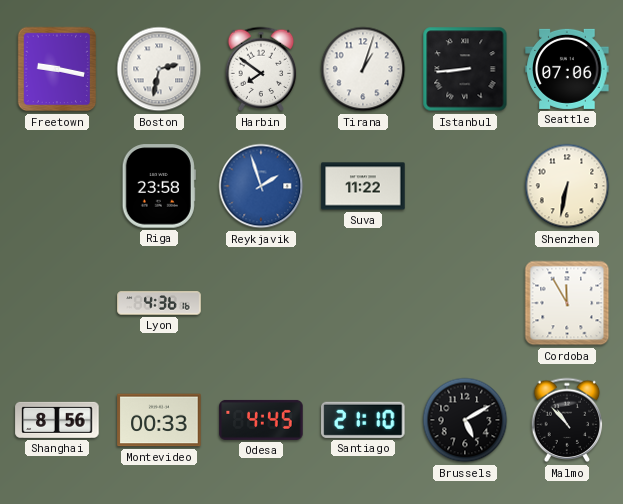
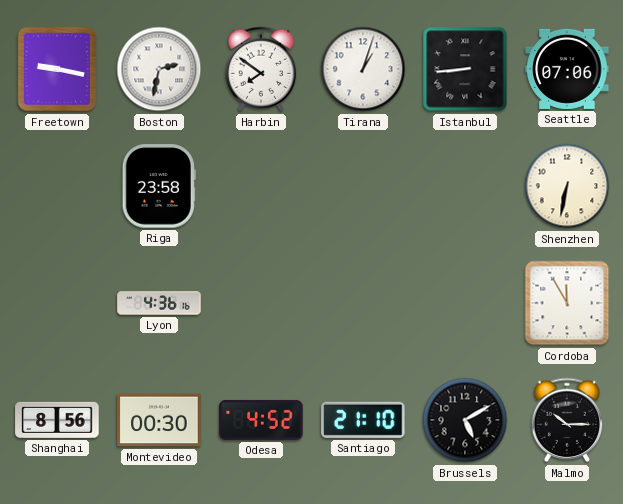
Reykjavik: 1:57 -> none (261, 186)
Suva: 11:22 -> none (363, 186)
Montevideo: 00:33 -> 00:30 (159, 420)
Odesa: 4:45 -> 4:52 (261, 420)
Malmo: 10:53 -> 10:15 (567, 420)
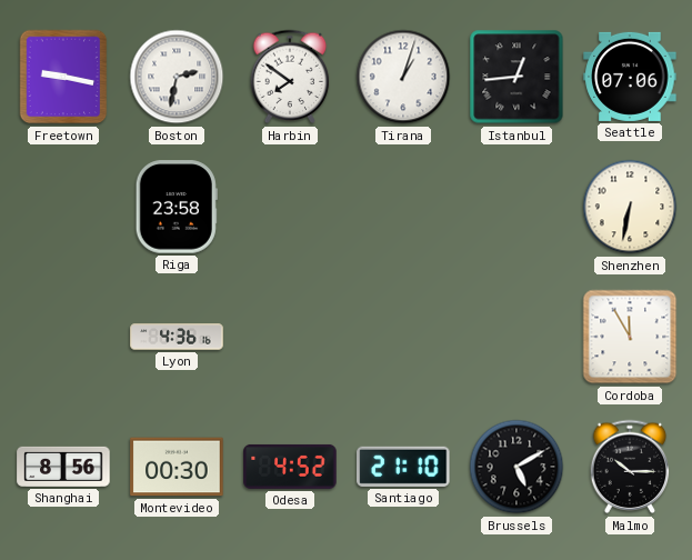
Istanbul: 8:44 -> 12:44 (517, 77)
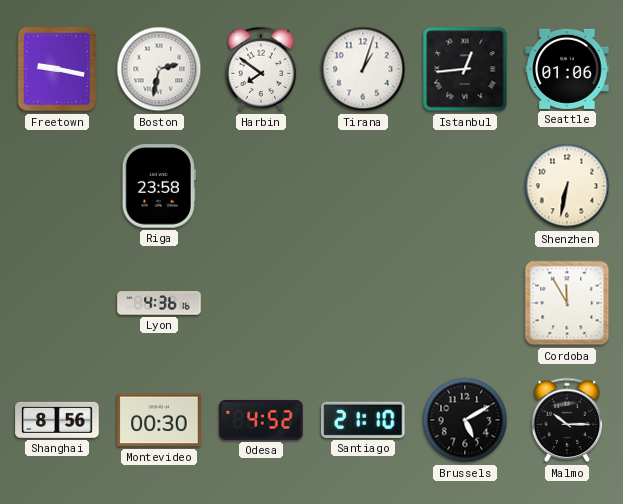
Seattle: 07:06 -> 01:06 (567, 69)
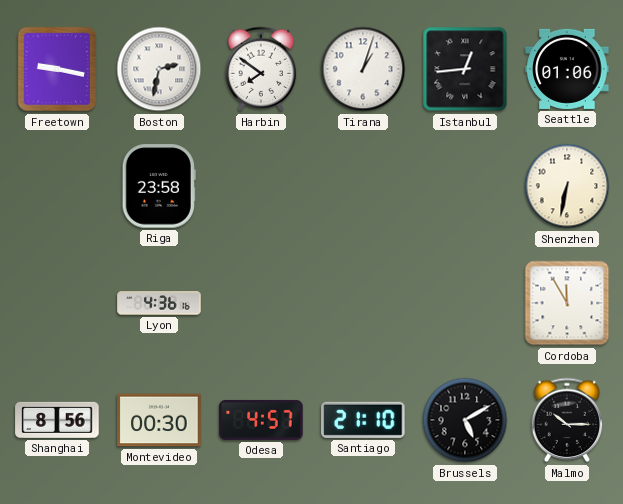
Odesa: 4:52 -> 4:57 (261, 420)
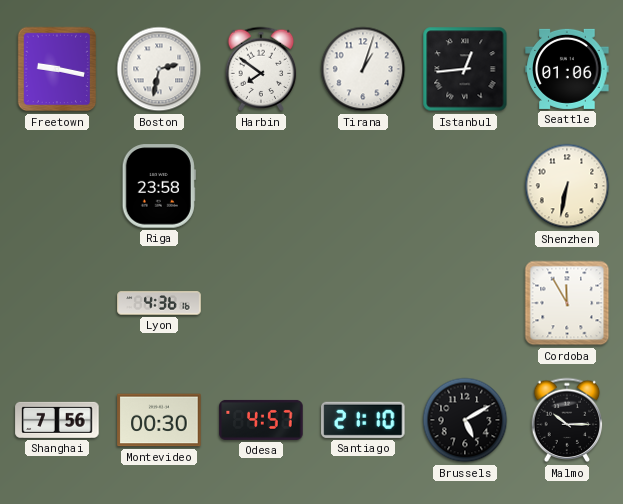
Shanghai: 8:56 -> 7:56 (57, 420)
